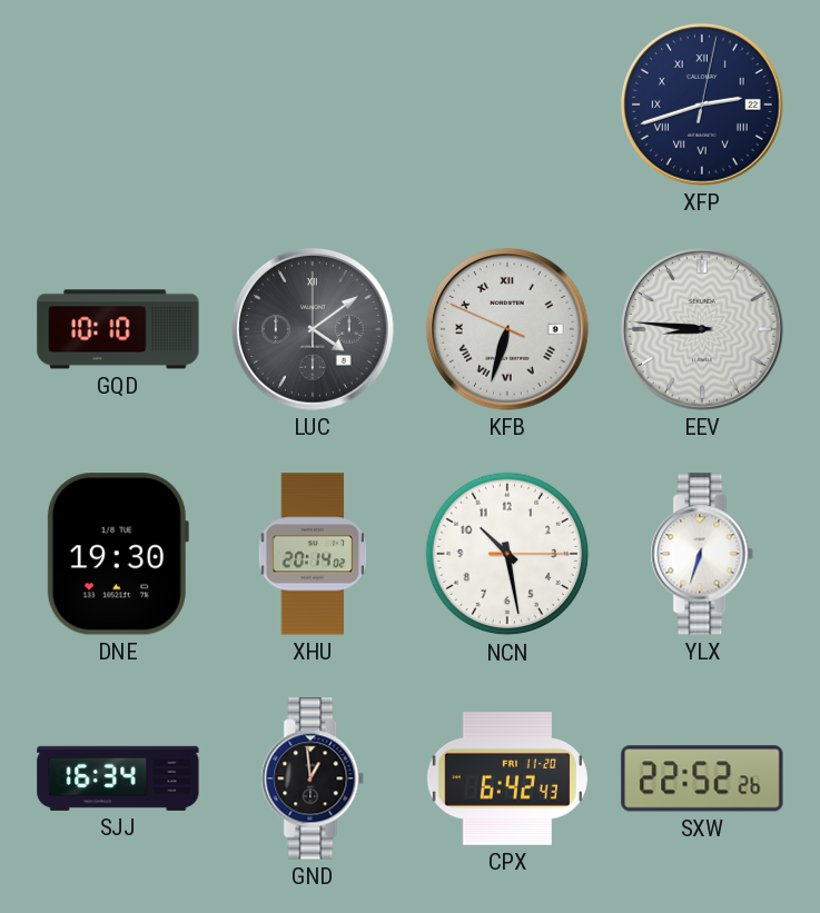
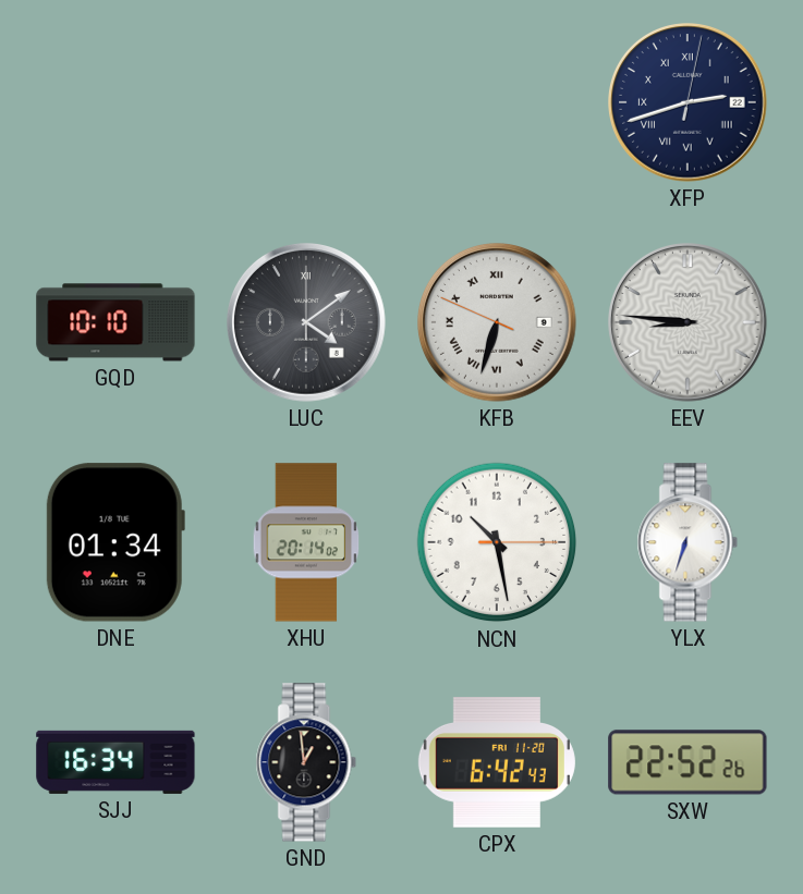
DNE: 19:30 -> 01:34 (115, 542)
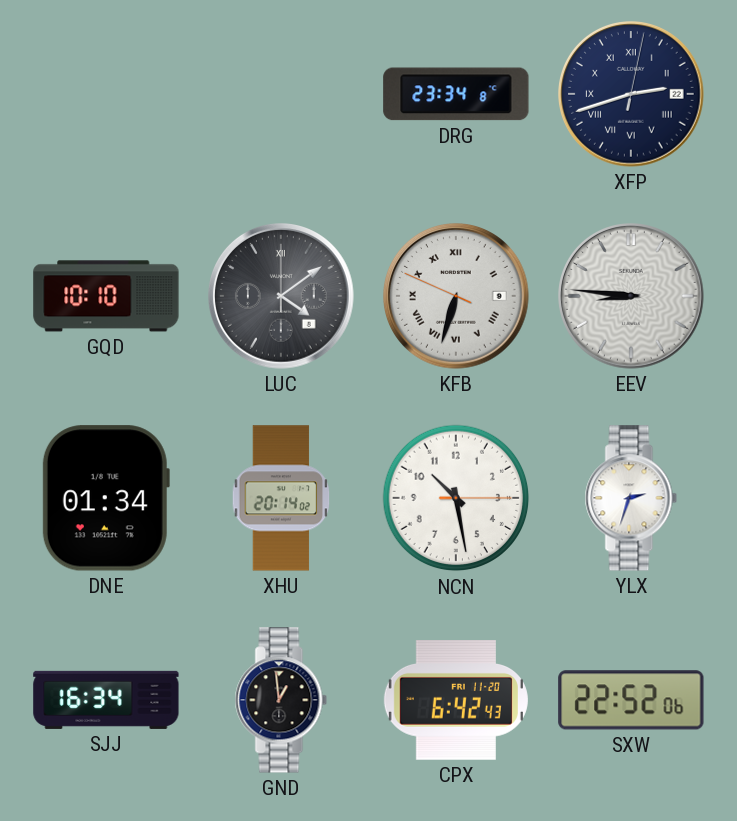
DRG: none -> 23:34 (456, 94)
YLX: 6:33 -> 2:33 (631, 498)
SXW: 22:52:26 -> 22:52:06 (631, 700)
